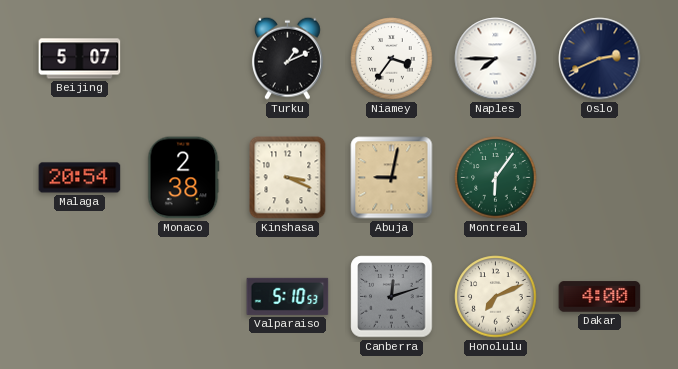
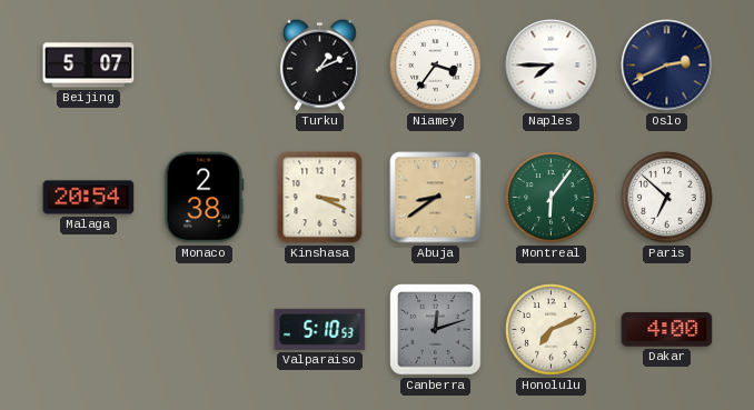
Abuja: 9:02 -> 8:39 (436, 198)
Paris: none -> 6:52 (667, 198)
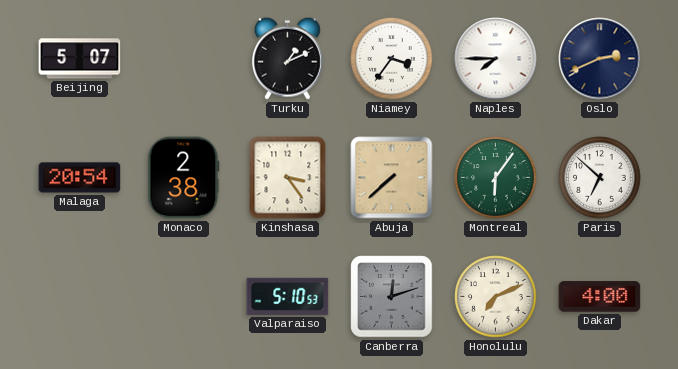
Kinshasa: 3:19 -> 3:24 (288, 178)
Abuja: 8:39 -> 7:38 (392, 178)
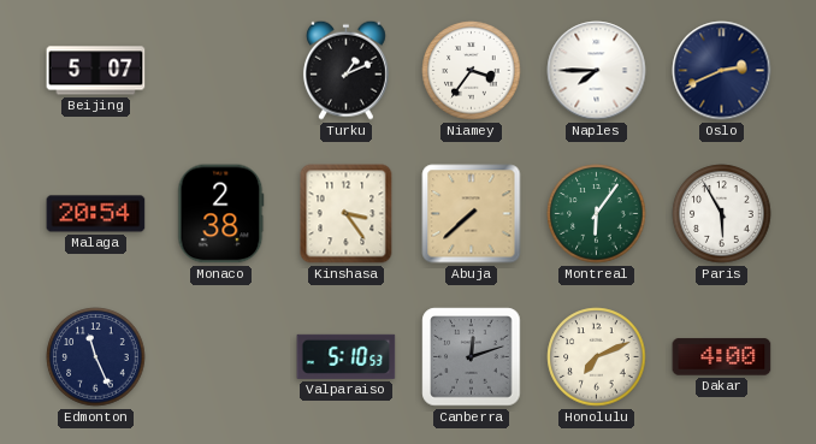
Paris: 6:52 -> 5:55 (722, 214)
Edmonton: none -> 11:26 (96, 357)
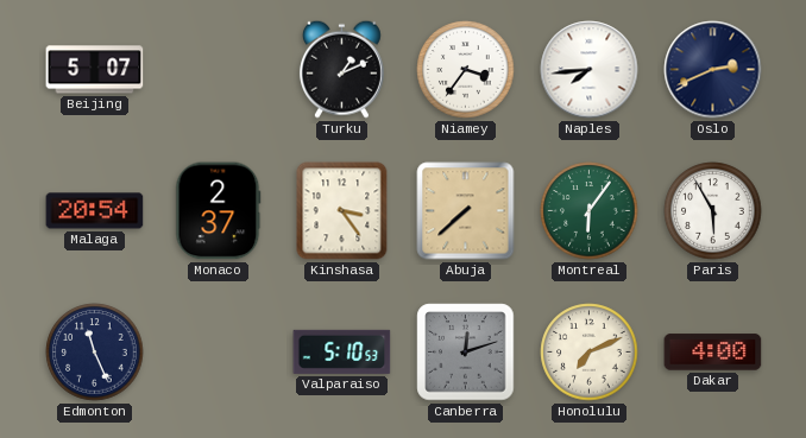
Naples: 7:45 -> 7:44 (590, 70)
Monaco: 2:38 -> 2:37 (219, 211)
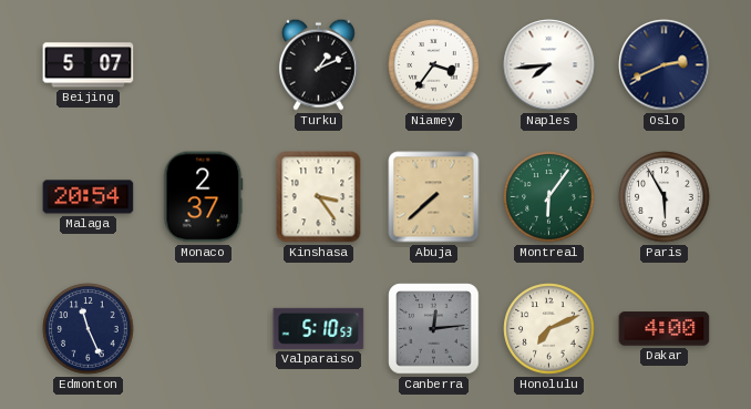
Canberra: 12:12 -> 12:14 (434, 329)
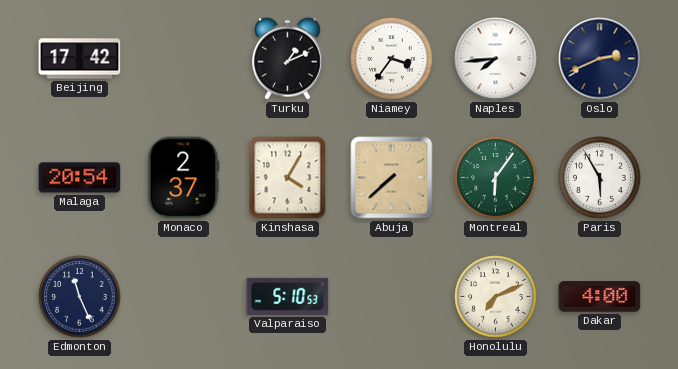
Beijing: 5:07 -> 17:42 (80, 59)
Kinshasa: 3:24 -> 4:05 (288, 178)
Canberra: 12:14 -> none (434, 329)
